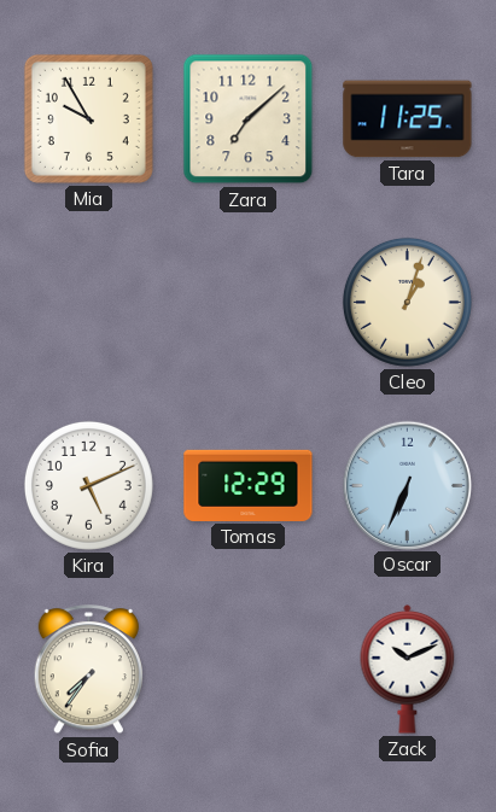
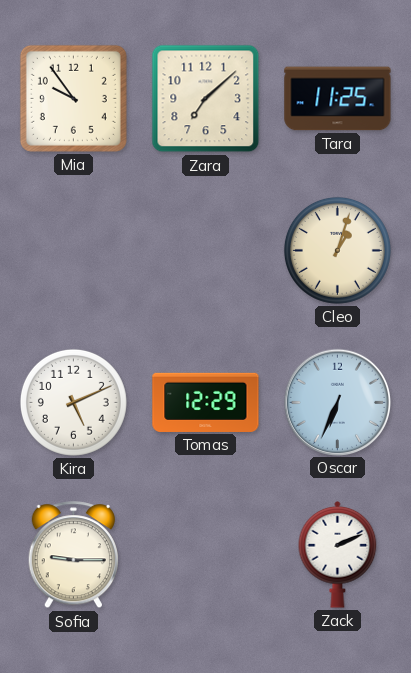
Mia: 9:55 -> 9:54 (73, 98)
Sofia: 7:36 -> 9:15 (73, 555)
Zack: 10:11 -> 2:11 (338, 555)
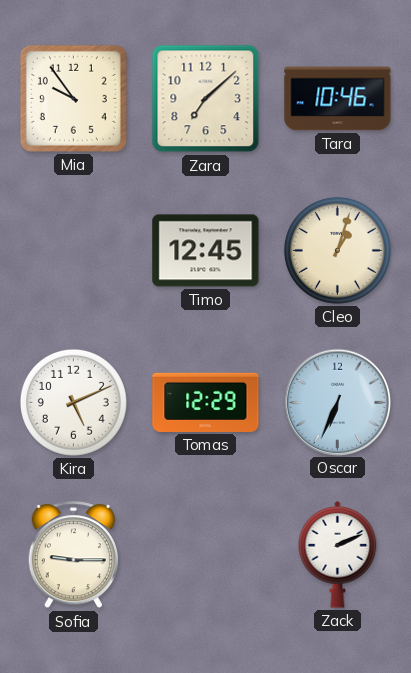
Tara: 11:25 -> 10:46 (338, 99)
Timo: none -> 12:45 (206, 251)
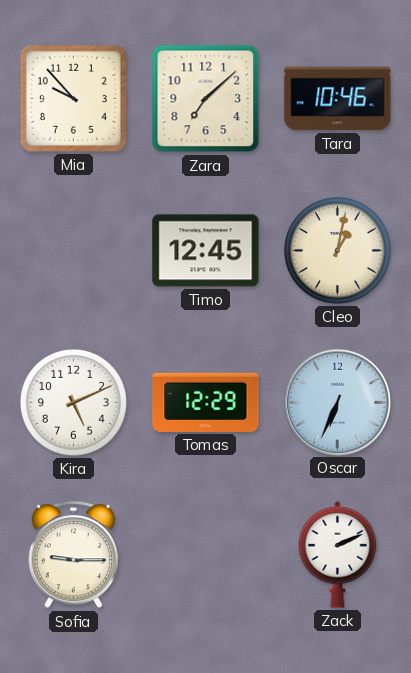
Mia: 9:54 -> 9:53 (73, 98)
Cleo: 1:03 -> 1:02 (337, 250)
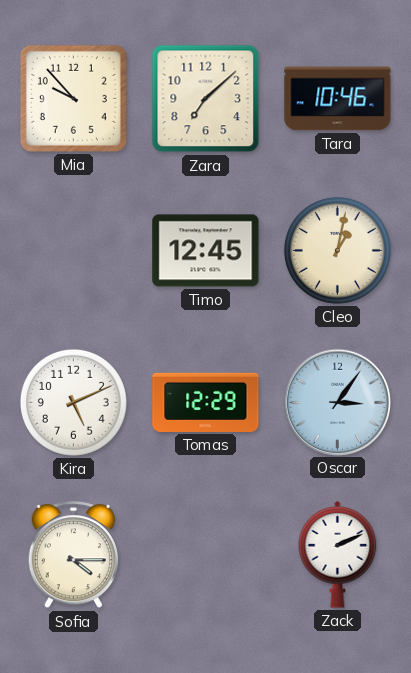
Oscar: 6:34 -> 3:06 (337, 402)
Sofia: 9:15 -> 4:15 (73, 555)
